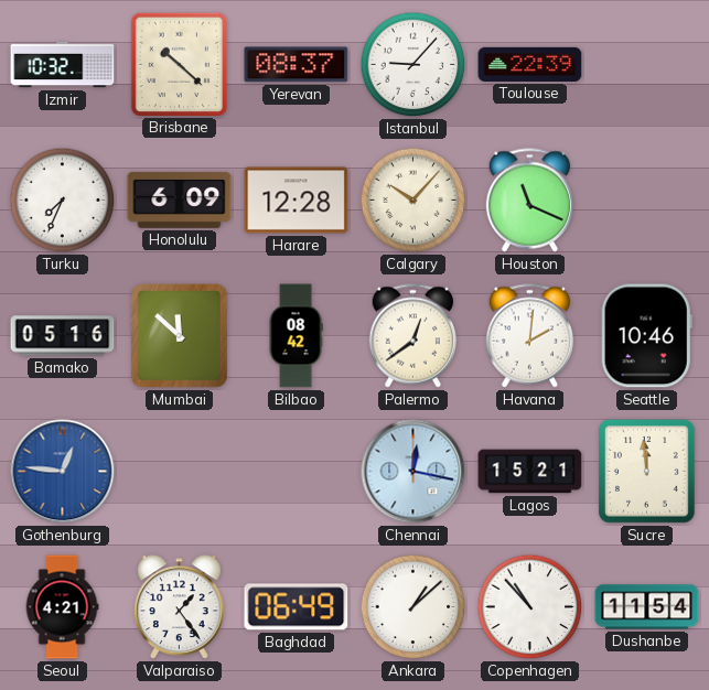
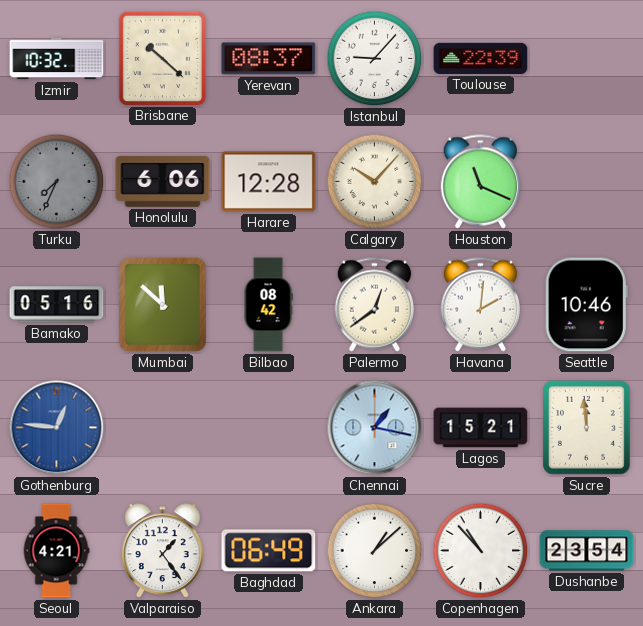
Turku dial: white -> grey (57, 182)
Honolulu: 6:09 -> 6:06 (163, 181)
Chennai: 12:17 -> 1:17 (375, 428)
Dushanbe: 11:54 -> 23:54 (587, 551)
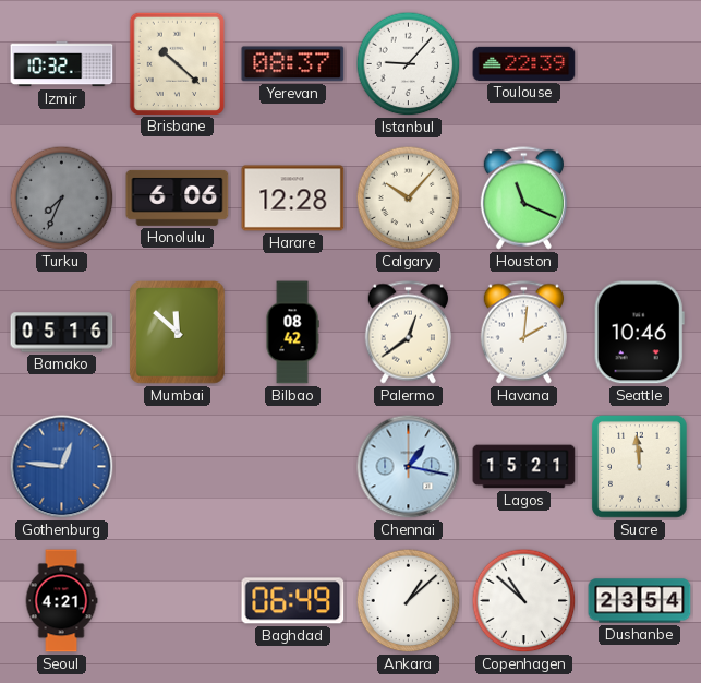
Valparaiso: 1:24 -> none (163, 551)
Copenhagen: 10:53 -> 10:52 (524, 601)
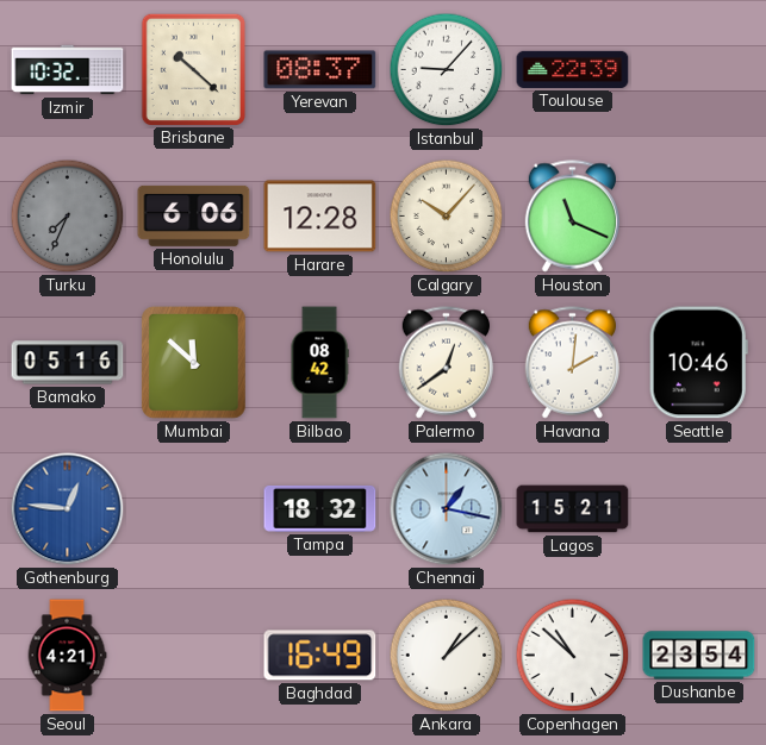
Tampa: none -> 18:32 (320, 508)
Sucre: 11:59 -> none (640, 467)
Baghdad: 06:49 -> 16:49 (320, 656)
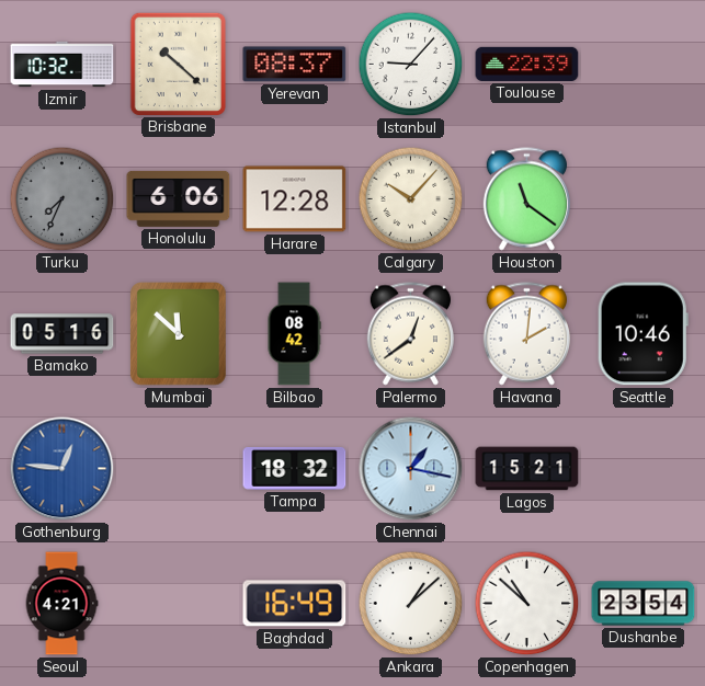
Houston: 11:19 -> 11:21 (526, 199)
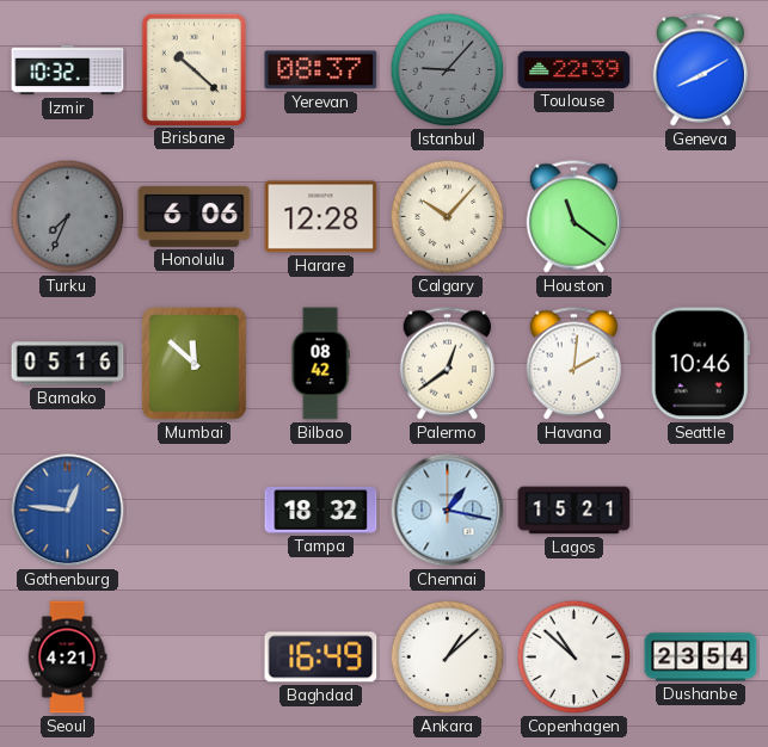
Istanbul dial: white -> grey (448, 70)
Geneva: none -> 8:10 (700, 70)
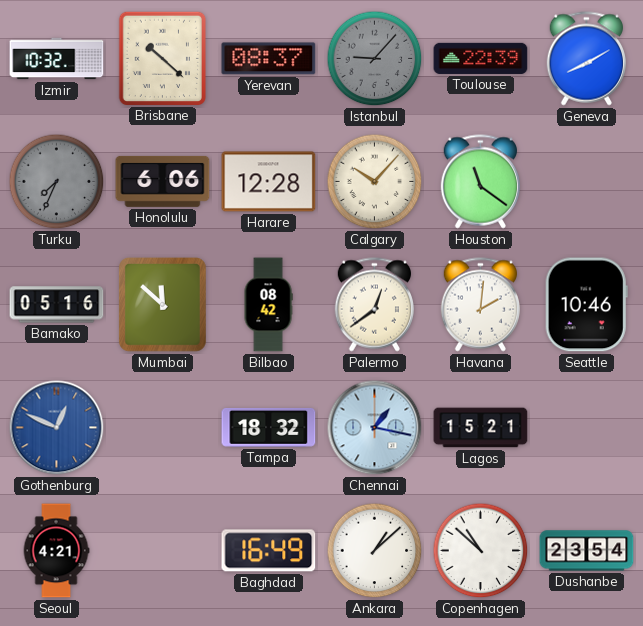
Gothenburg: 12:46 -> 12:49 (57, 428)
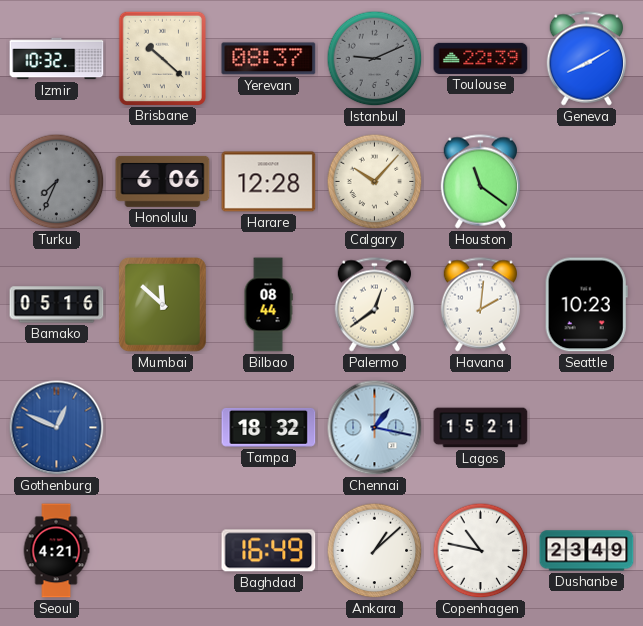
Istanbul: 9:07 -> 9:11 (375, 59)
Bilbao: 08:42 -> 08:44 (268, 305)
Seattle: 10:46 -> 10:23 (586, 305)
Copenhagen: 10:52 -> 10:47 (481, 551)
Dushanbe: 23:54 -> 23:49 (587, 551)
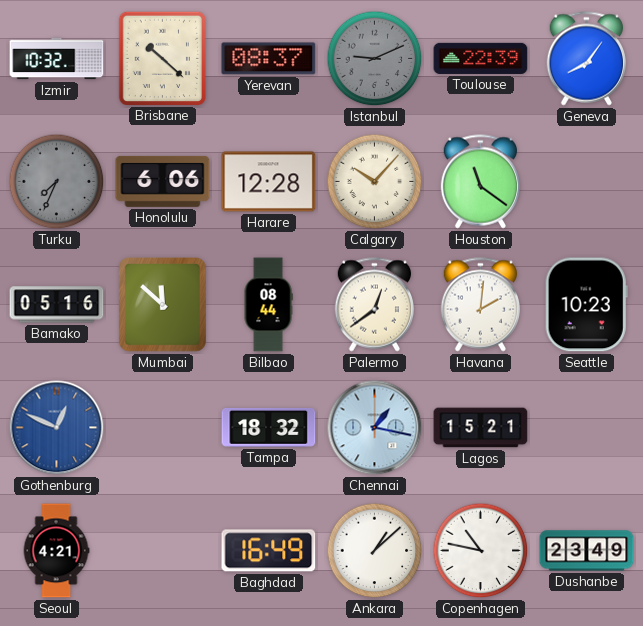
Geneva: 8:10 -> 8:06 (586, 59)
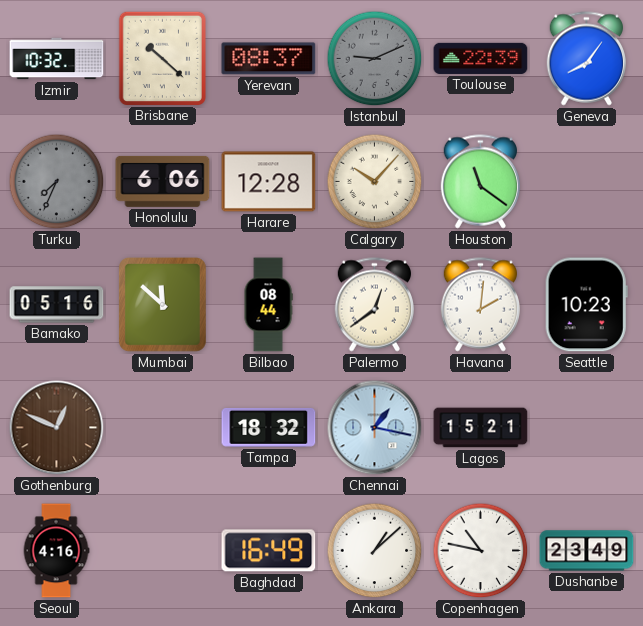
Gothenburg dial: blue -> brown (57, 428)
Seoul: 4:21 -> 4:16 (56, 551)
